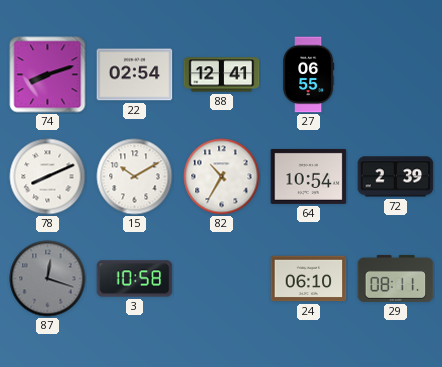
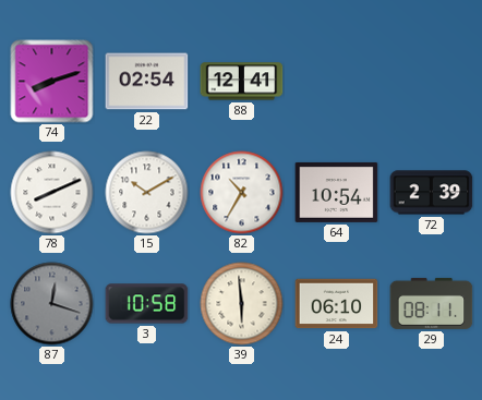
27: 06:55 -> none (308, 75)
39: none -> 5:59 (242, 304)
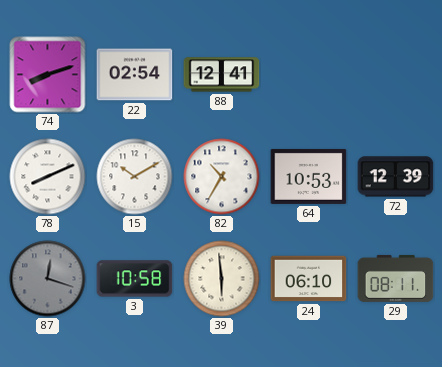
64: 10:54 -> 10:53 (309, 176)
72: 2:39 -> 12:39 (396, 177)
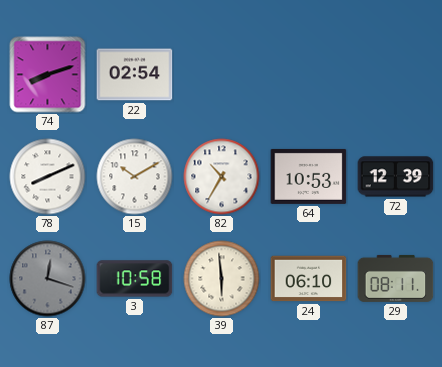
88: 12:41 -> none (222, 75)
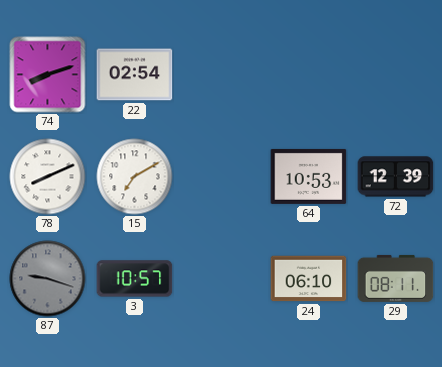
15: 10:10 -> 7:10 (135, 177)
82: 10:35 -> none (222, 177)
87: 12:18 -> 9:18 (48, 279)
3: 10:58 -> 10:57 (135, 279)
39: 5:59 -> none (222, 279)
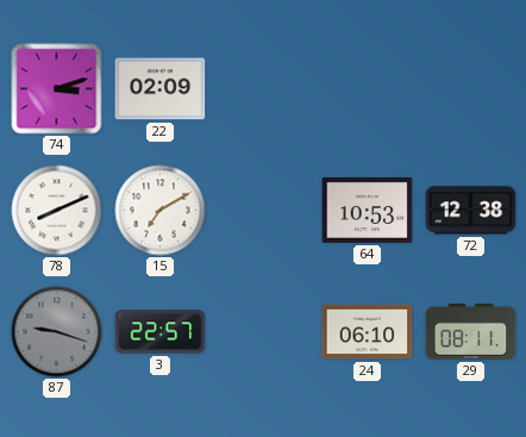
74: 8:12 -> 3:12 (57, 89)
22: 02:54 -> 02:09 (161, 89)
72: 12:39 -> 12:38 (471, 211)
3: 10:57 -> 22:57 (161, 332)
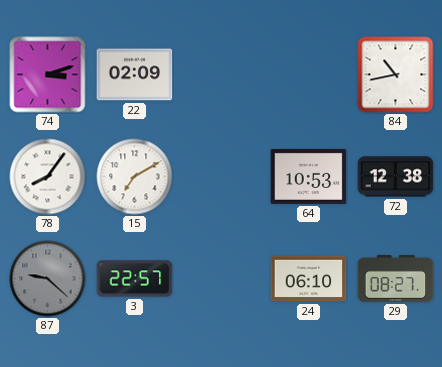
84: none -> 10:43 (396, 75)
78: 8:11 -> 8:06 (48, 177)
87: 9:18 -> 9:22 (48, 279)
29: 08:11 -> 08:27 (396, 278)
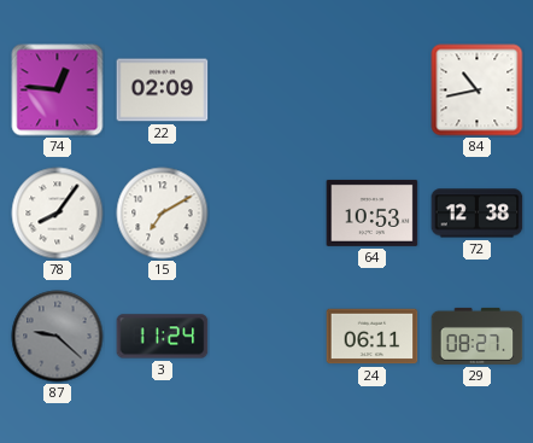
74: 3:12 -> 12:46 (58, 91)
3: 22:57 -> 11:24 (163, 337)
24: 06:10 -> 06:11 (373, 337)
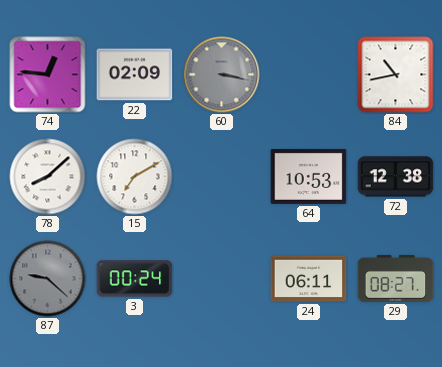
60: none -> 3:17 (222, 75)
78: 8:06 -> 8:08 (48, 177)
3: 11:24 -> 00:24 (135, 279)
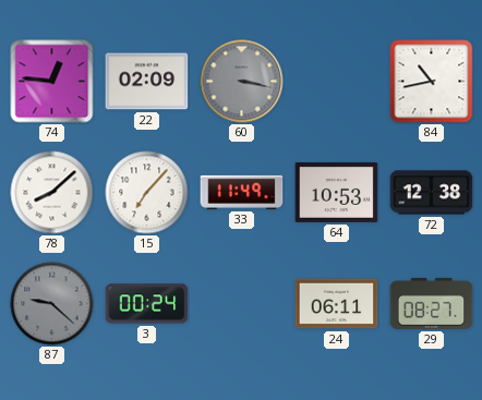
15: 7:10 -> 7:07 (147, 193)
33: none -> 11:49 (242, 192)
